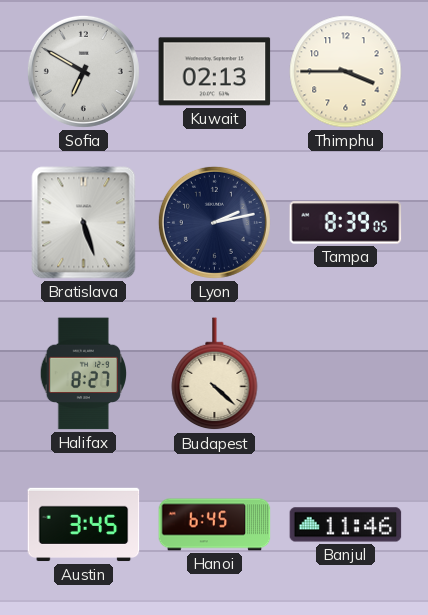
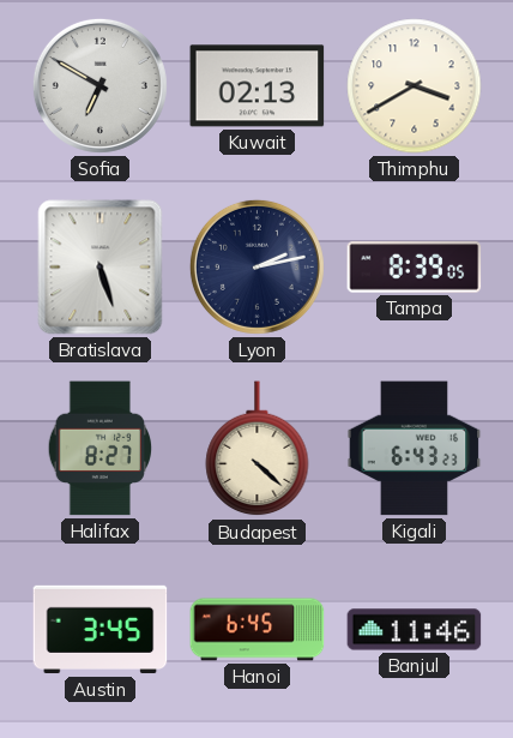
Thimphu: 3:45 -> 3:40 (415, 86)
Kigali: none -> 6:43 (415, 449)
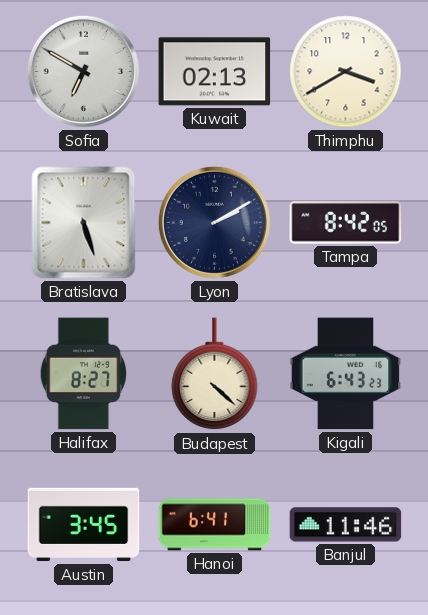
Lyon: 2:13 -> 2:10 (214, 222)
Tampa: 8:39 -> 8:42 (346, 223)
Hanoi: 6:45 -> 6:41 (215, 525)
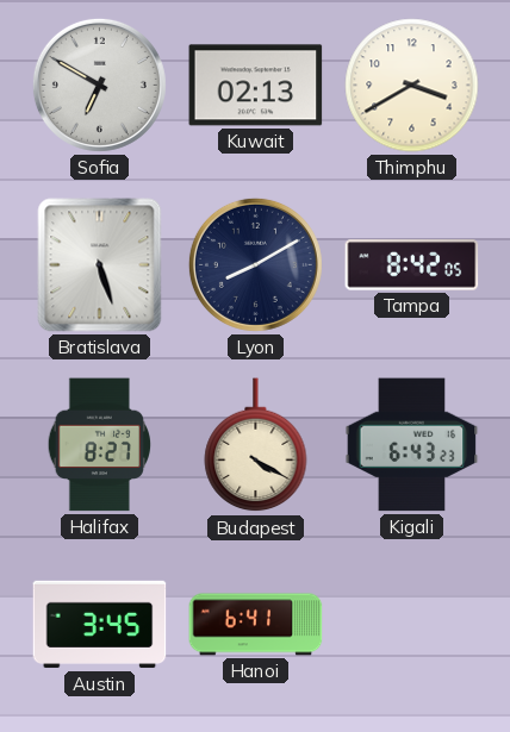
Lyon: 2:10 -> 8:10 (255, 264)
Budapest: 4:22 -> 4:20 (256, 445)
Banjul: 11:46 -> none (346, 525)
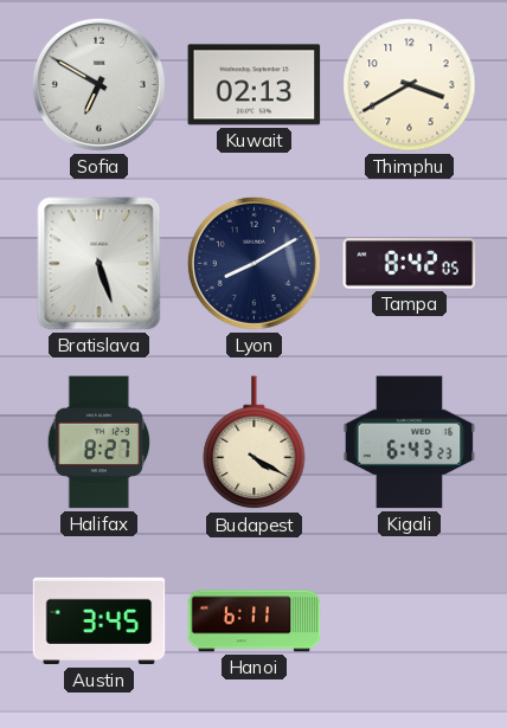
Hanoi: 6:41 -> 6:11 (255, 621)
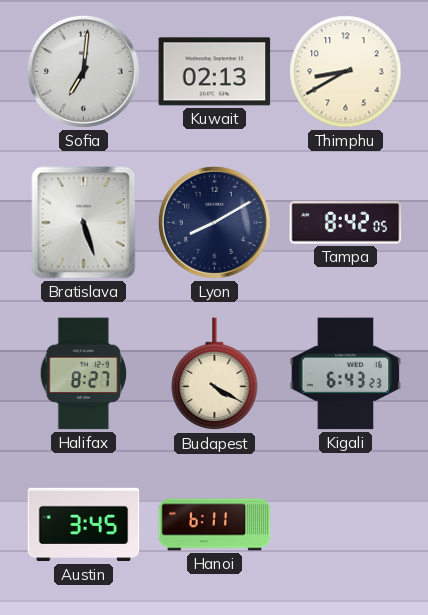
Sofia: 6:50 -> 7:01 (83, 71)
Thimphu: 3:40 -> 8:40 (346, 72)
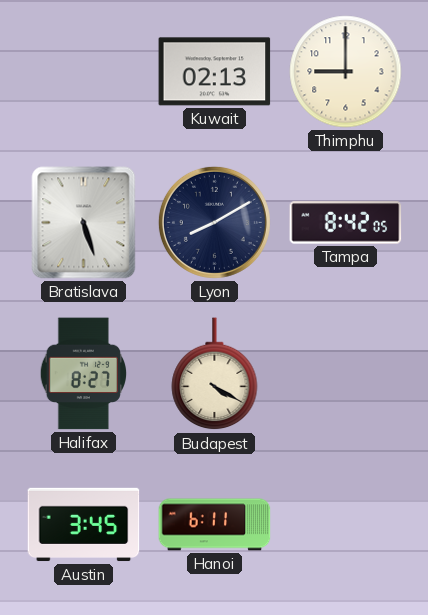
Sofia: 7:01 -> none (83, 71)
Thimphu: 8:40 -> 9:00 (346, 72)
Kigali: 6:43 -> none (346, 374)
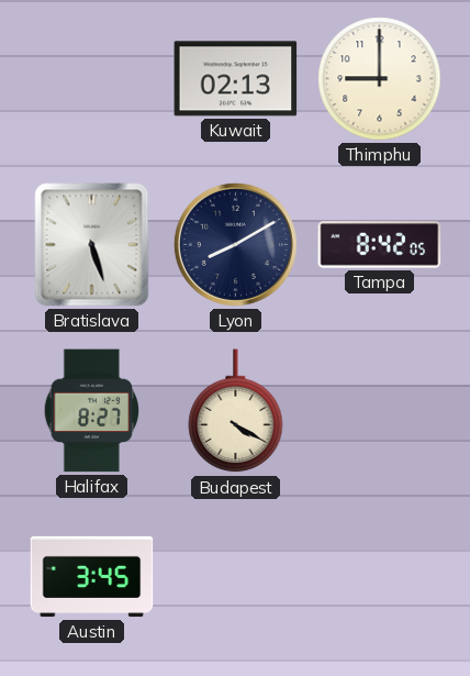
Hanoi: 6:11 -> none (215, 525)
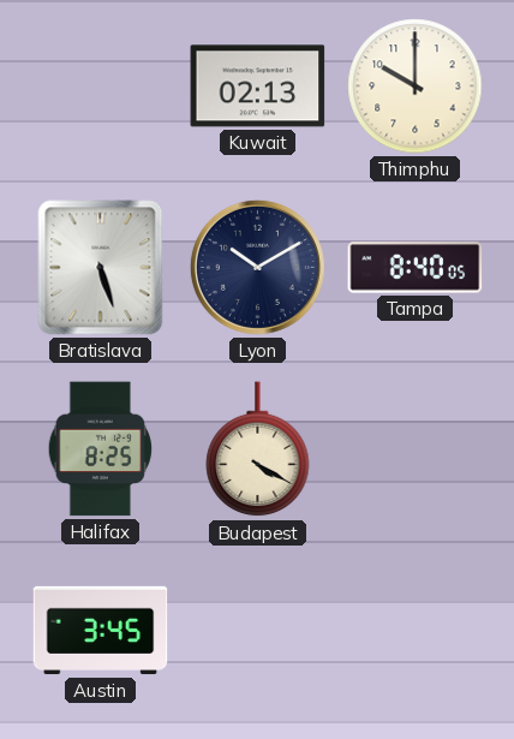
Thimphu: 9:00 -> 10:00 (416, 87)
Lyon: 8:10 -> 10:10 (257, 267)
Tampa: 8:42 -> 8:40 (416, 268)
Halifax: 8:27 -> 8:25 (100, 449)
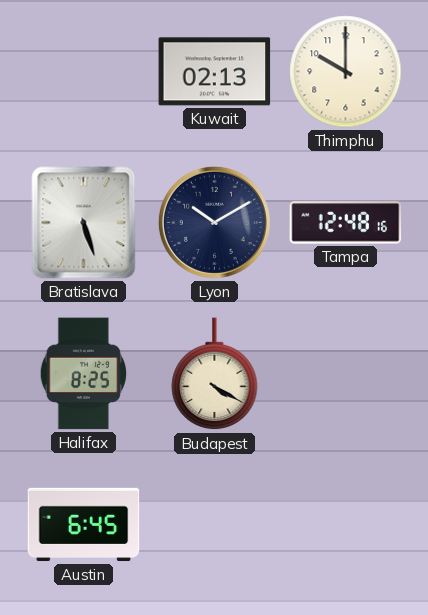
Tampa: 8:40 -> 12:48 (346, 223)
Austin: 3:45 -> 6:45 (84, 525)
